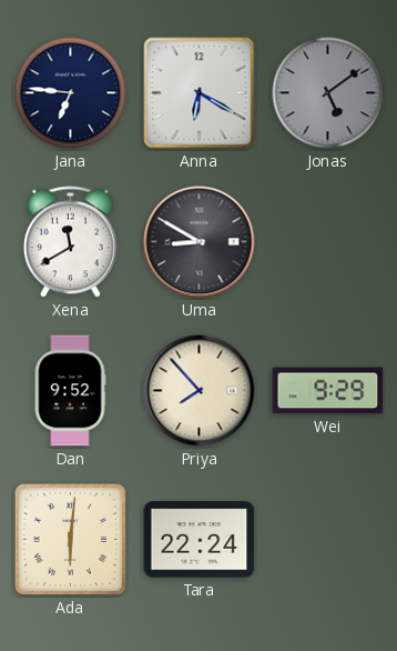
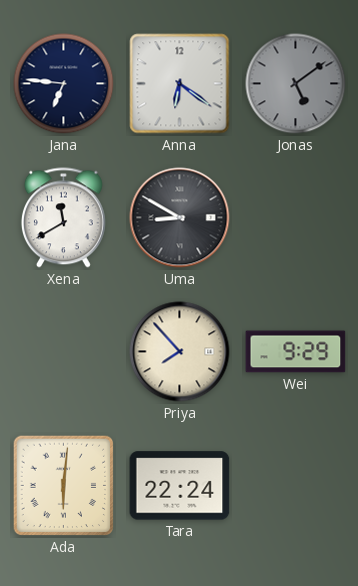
Anna: 6:20 -> 6:21 (180, 84)
Dan: 9:52 -> none (70, 391)
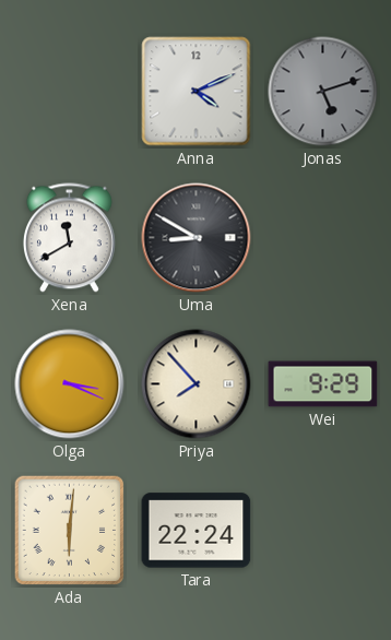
Jana: 6:46 -> none (64, 84)
Anna: 6:21 -> 4:11 (197, 92)
Jonas: 5:09 -> 5:12 (323, 92)
Olga: none -> 3:19 (70, 384)
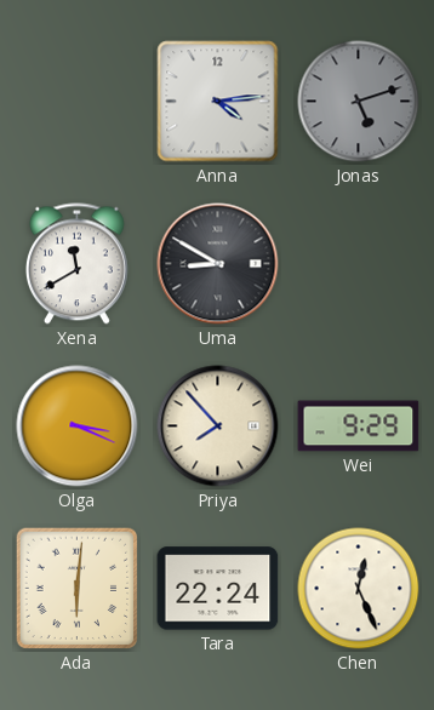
Anna: 4:11 -> 4:14 (218, 102)
Chen: none -> 12:26 (359, 589)
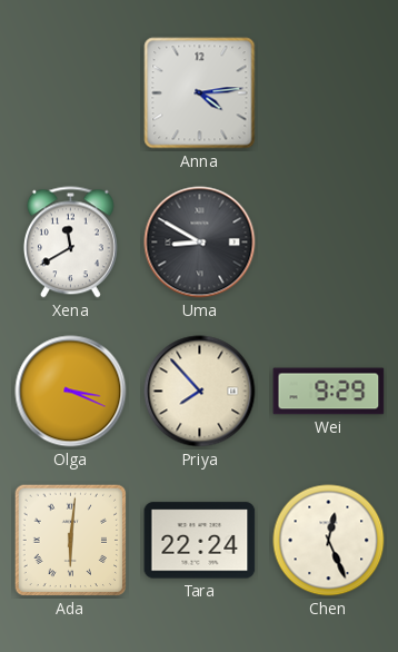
Jonas: 5:12 -> none (359, 102)
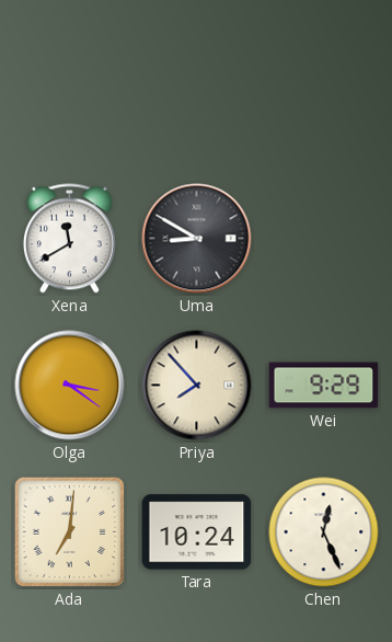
Anna: 4:14 -> none (200, 93)
Olga: 3:19 -> 3:21 (70, 386)
Ada: 6:01 -> 7:01 (70, 532)
Tara: 22:24 -> 10:24 (197, 532)
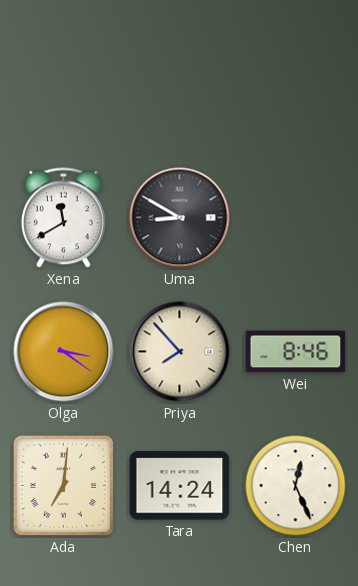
Wei: 9:29 -> 8:46 (296, 352)
Tara: 10:24 -> 14:24 (180, 486)
